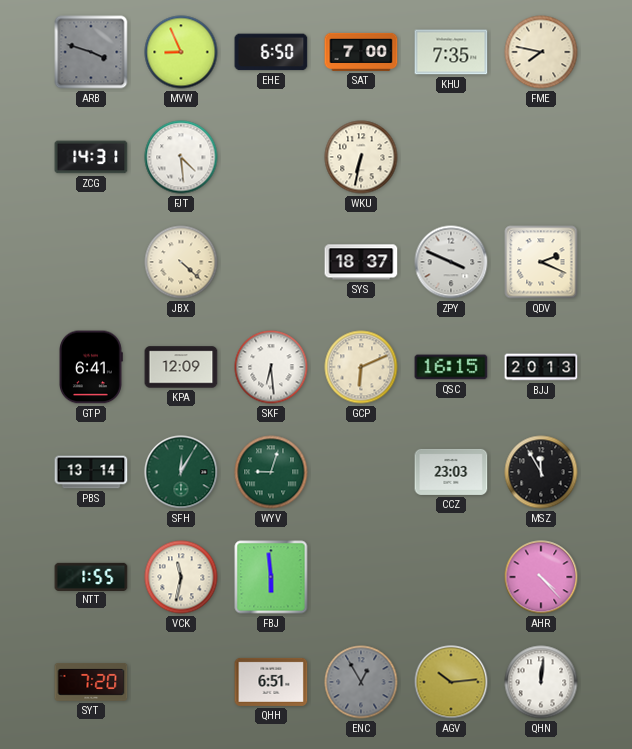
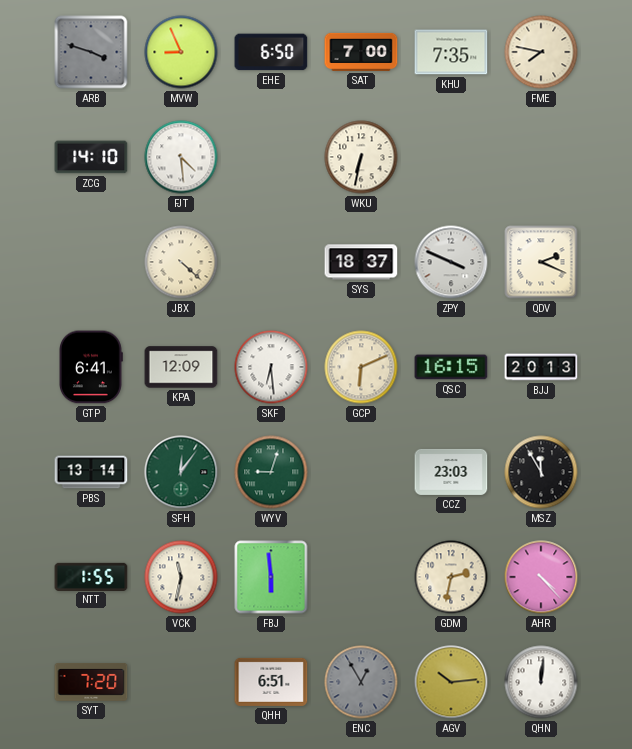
ZCG: 14:31 -> 14:10 (91, 157)
SFH: 12:05 -> 12:06 (181, 472)
GDM: none -> 2:32 (451, 577)
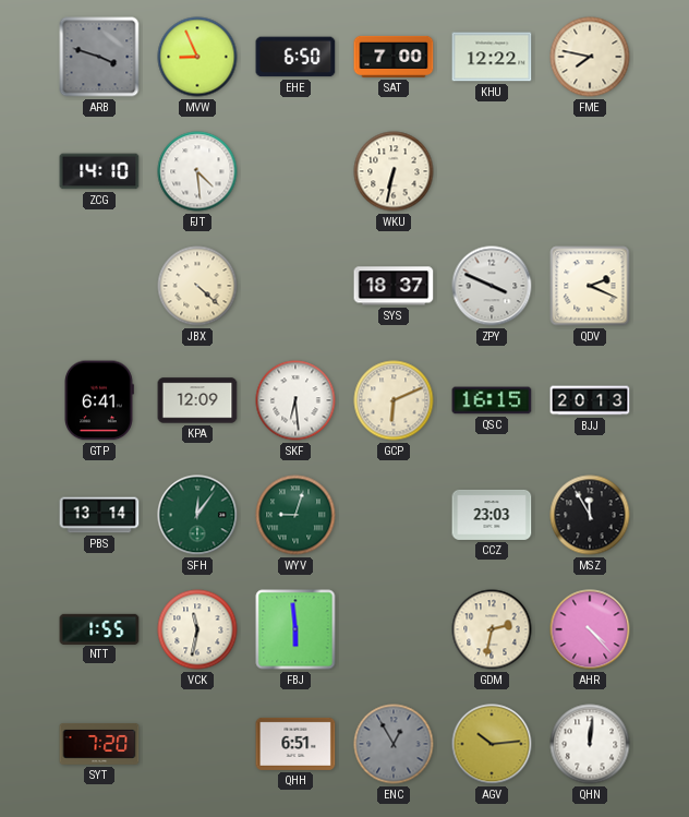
KHU: 7:35 -> 12:22 (492, 57)
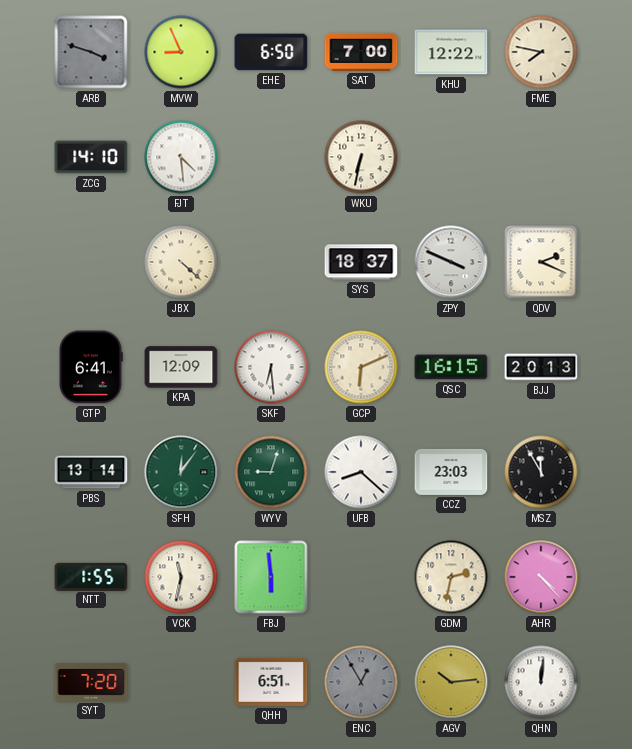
UFB: none -> 8:22 (361, 472)
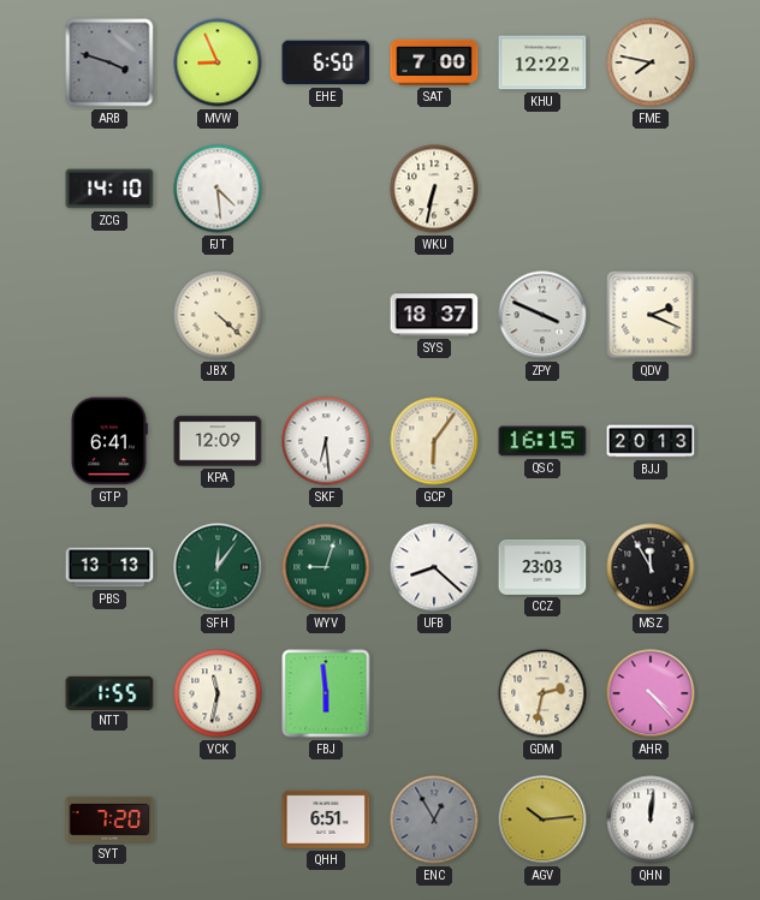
GCP: 6:11 -> 6:06 (434, 441)
PBS: 13:14 -> 13:13 (109, 567)
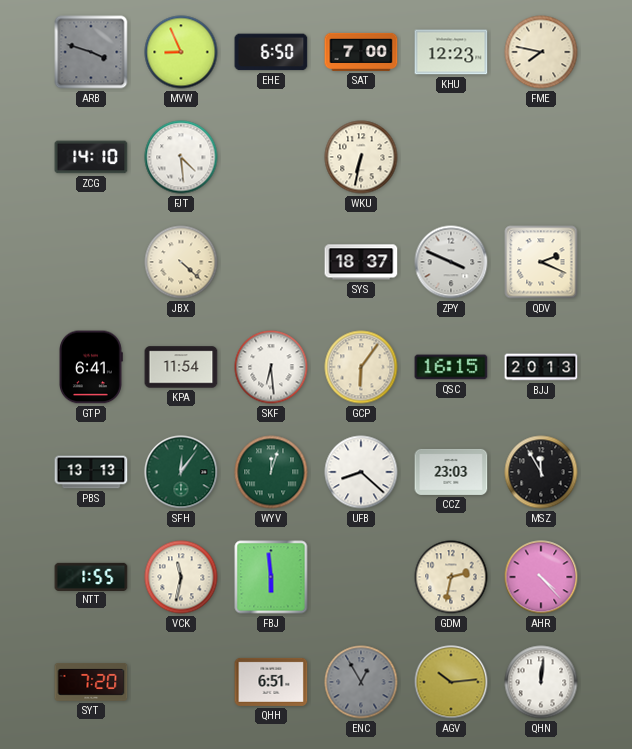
KHU: 12:22 -> 12:23 (451, 52)
KPA: 12:09 -> 11:54 (181, 367)
WYV: 9:03 -> 12:03 (271, 472)
